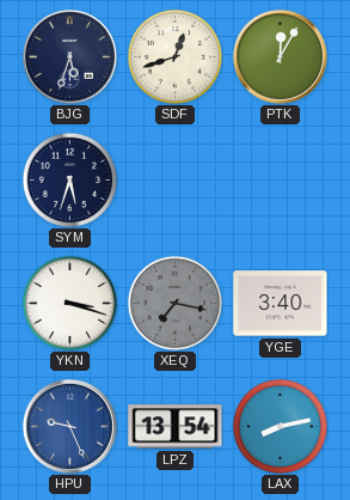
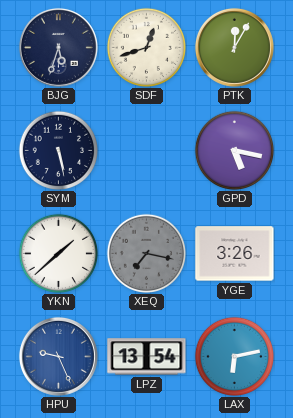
SYM: 5:33 -> 5:28 (58, 150)
GPD: none -> 5:17 (234, 150)
YKN: 3:18 -> 1:38 (58, 253)
YGE: 3:40 -> 3:26 (235, 254)
LAX: 8:13 -> 6:13 (234, 356)
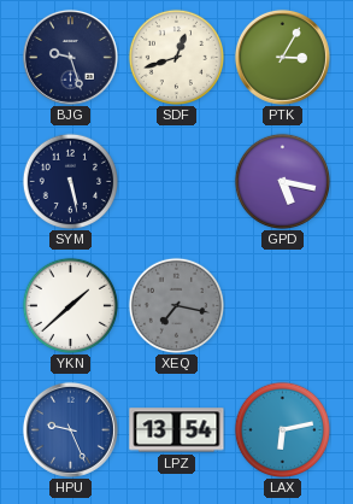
BJG: 5:33 -> 9:27 (70, 57)
PTK: 12:05 -> 3:05 (282, 57)
YGE: 3:26 -> none (235, 254)
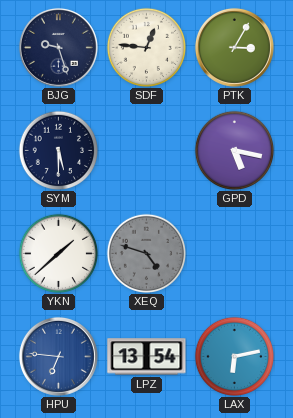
SDF: 12:42 -> 12:46 (146, 47)
SYM: 5:28 -> 5:30 (58, 150)
XEQ: 7:17 -> 4:48 (146, 253)
HPU: 9:26 -> 6:46 (58, 356)
